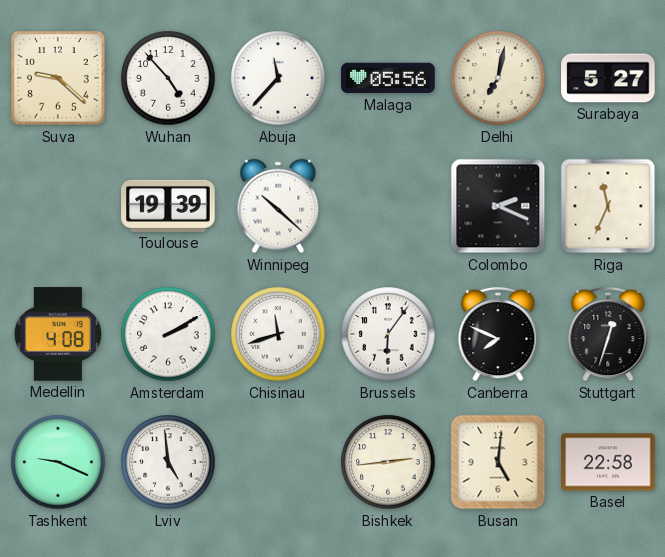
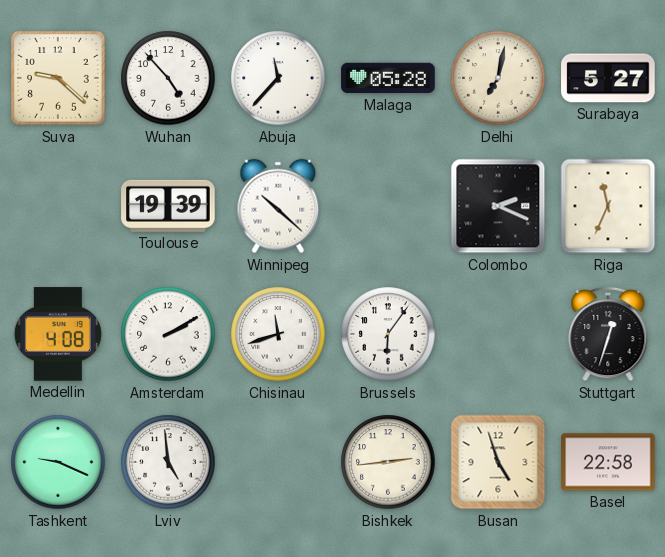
Malaga: 05:56 -> 05:28 (388, 78)
Canberra: 7:49 -> none (498, 334)
Busan: 5:01 -> 4:57 (498, 462)
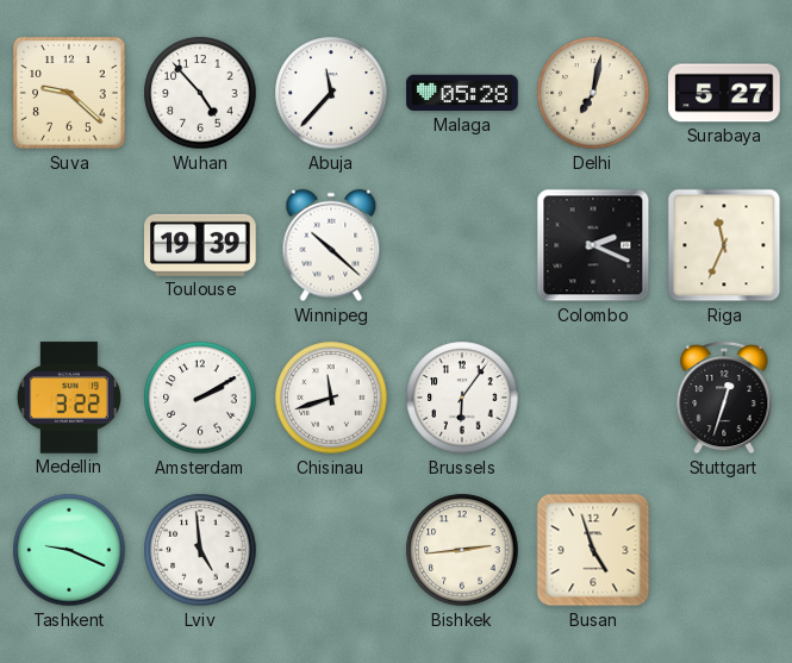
Medellin: 4:08 -> 3:22 (69, 398)
Basel: 22:58 -> none (608, 462)
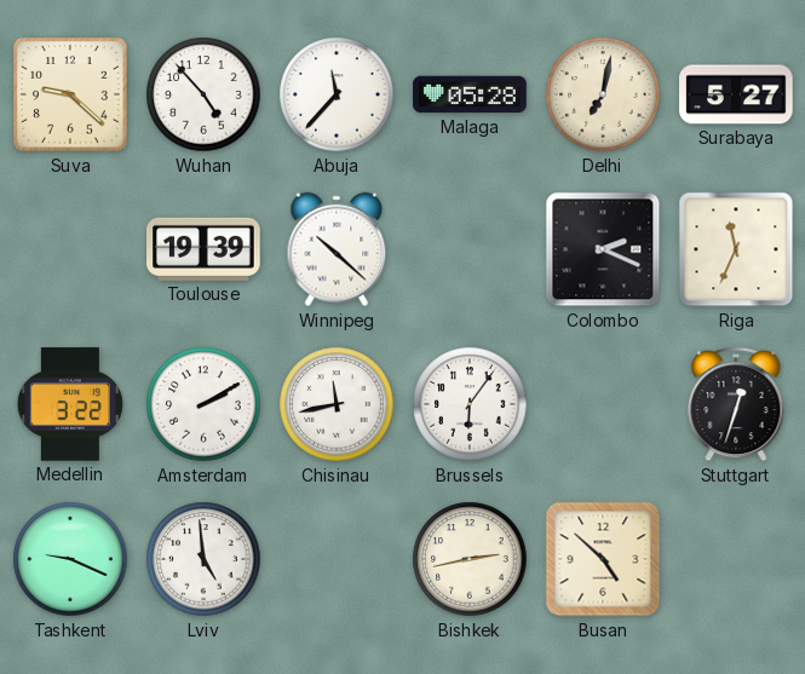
Chisinau: 11:42 -> 11:43 (337, 404)
Bishkek: 2:44 -> 2:43 (470, 559)
Busan: 4:57 -> 4:52 (603, 559)
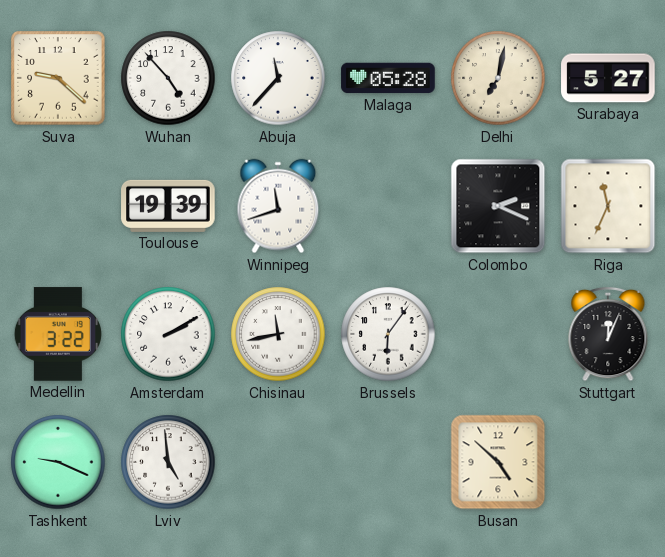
Winnipeg: 10:22 -> 11:42 (278, 206)
Stuttgart: 12:33 -> 12:04 (608, 334)
Bishkek: 2:43 -> none (470, 559)
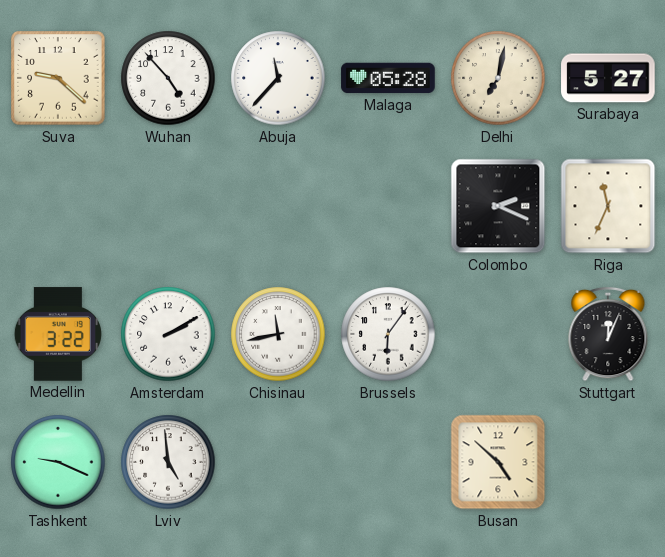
Toulouse: 19:39 -> none (168, 206)
Winnipeg: 11:42 -> none (278, 206)
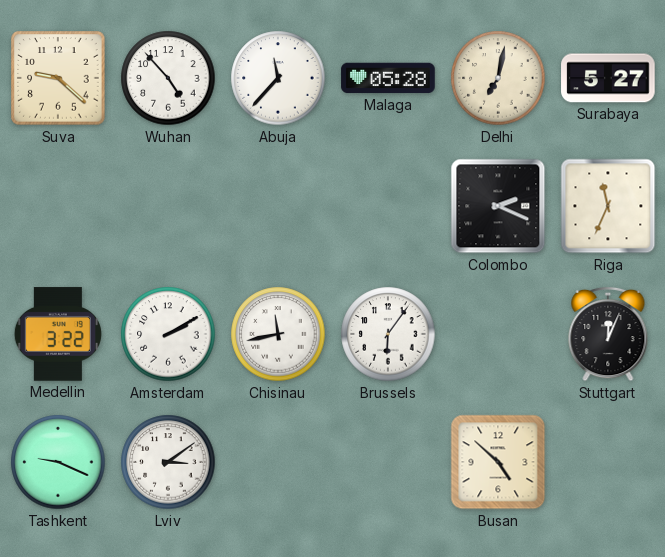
Lviv: 4:59 -> 3:09 (168, 462)
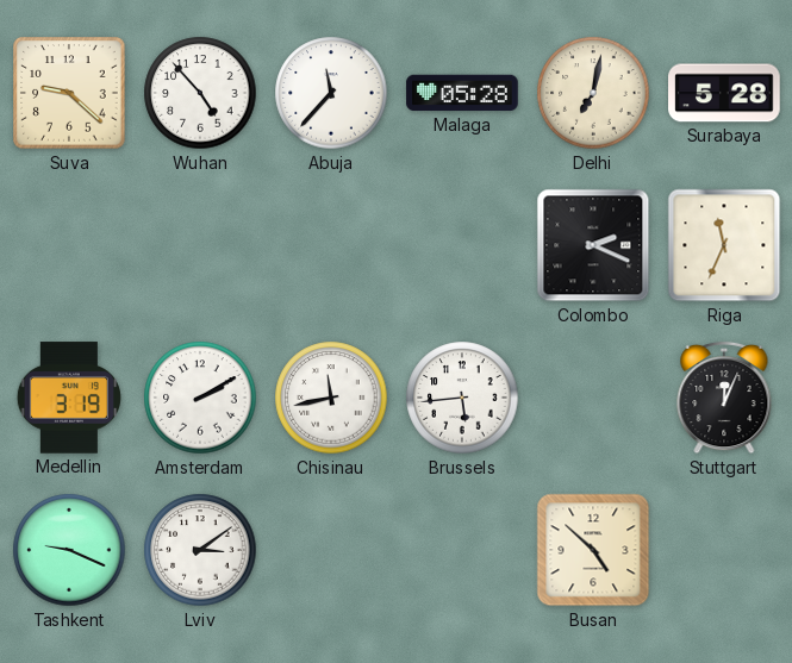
Surabaya: 5:27 -> 5:28 (724, 93)
Medellin: 3:22 -> 3:19 (69, 398)
Brussels: 6:06 -> 5:44 (462, 398)
